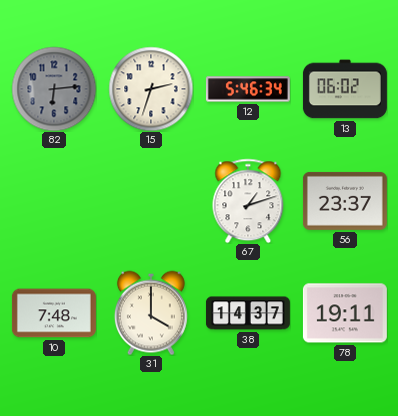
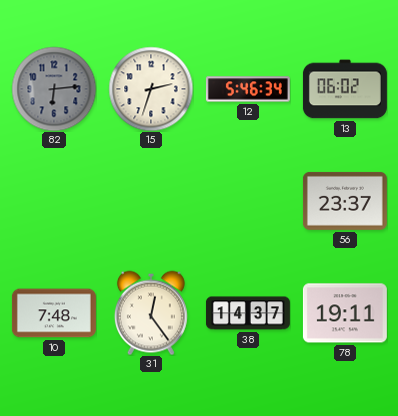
67: 1:12 -> none (248, 201)
31: 4:00 -> 12:24 (151, 313)
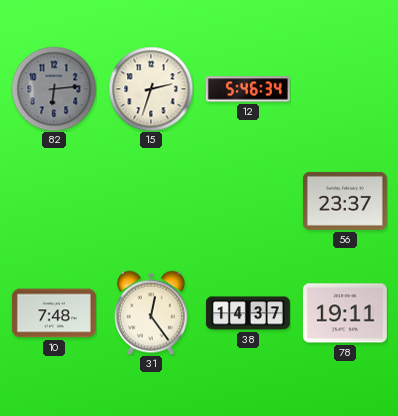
13: 06:02 -> none (345, 89)
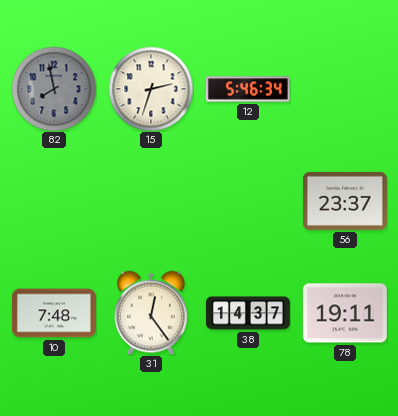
82: 6:14 -> 7:58 (54, 89)
